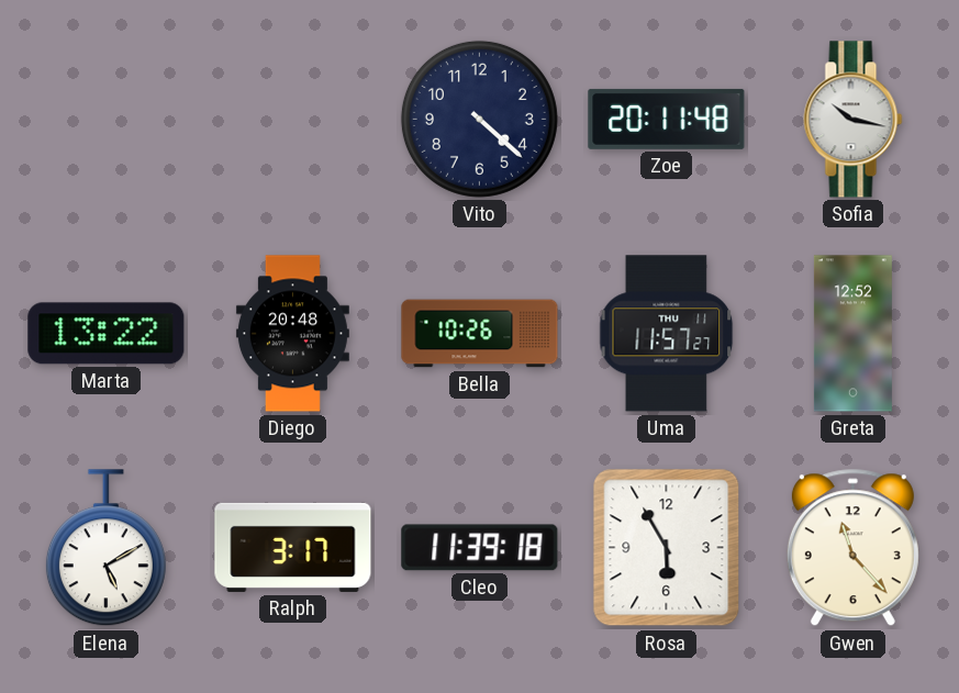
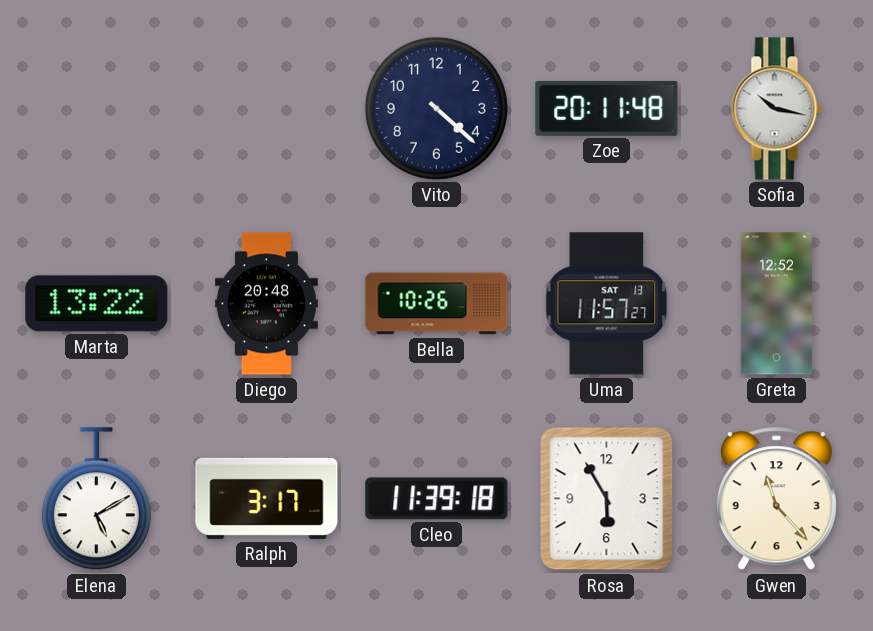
Uma date: THU 11 -> SAT 13 (607, 304)
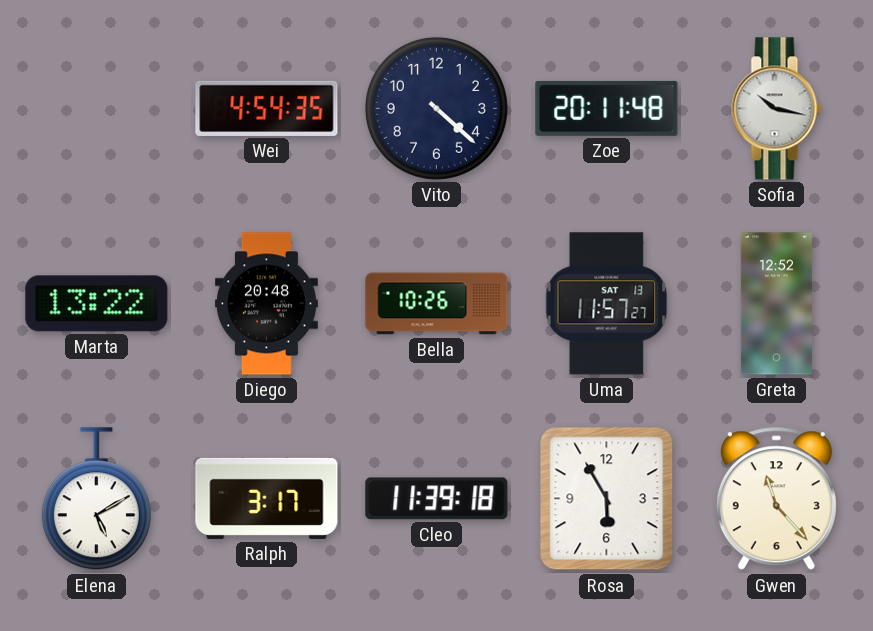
Wei: none -> 4:54 (267, 108)
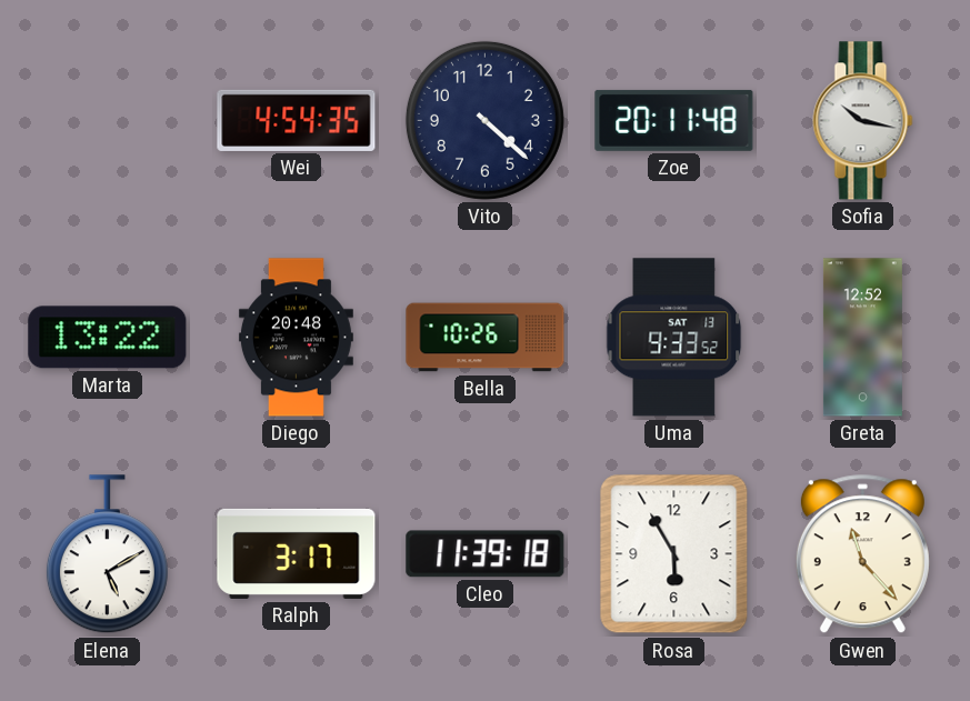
Uma: 11:57 -> 9:33 (674, 338)
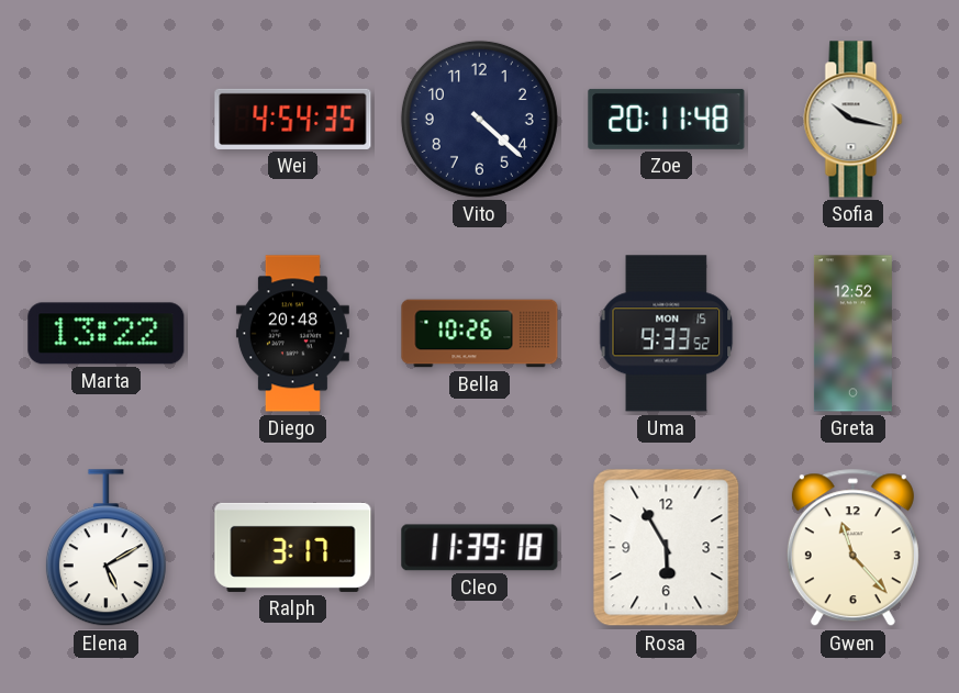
Uma date: SAT 13 -> MON 15 (667, 334)
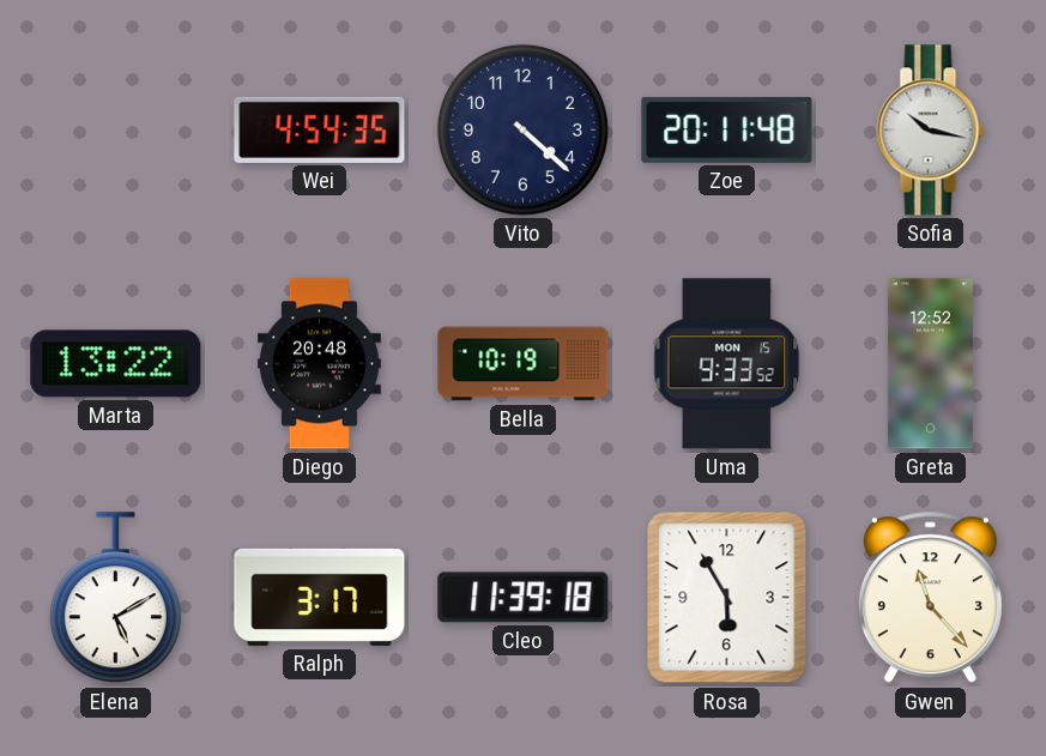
Bella: 10:26 -> 10:19 (524, 364)
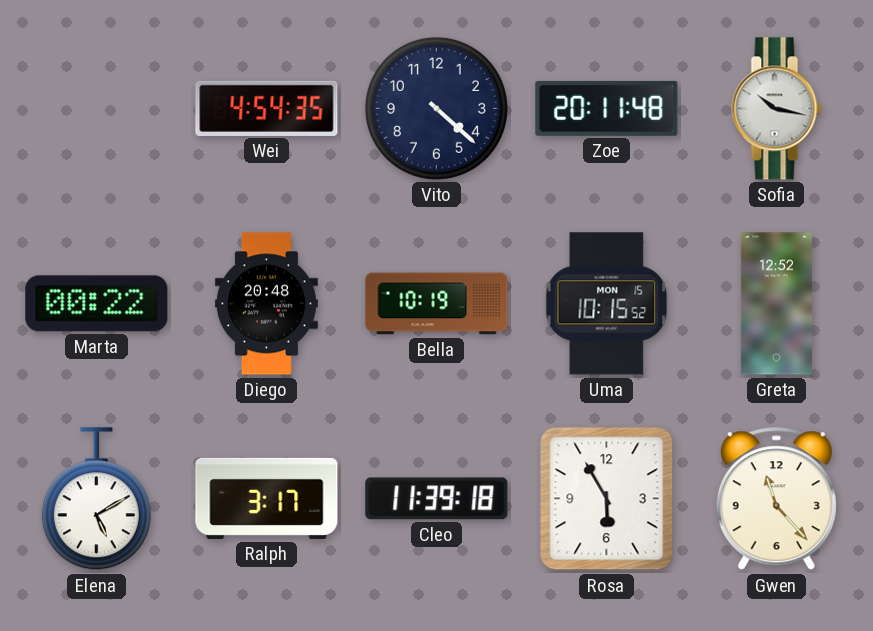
Marta: 13:22 -> 00:22 (97, 304)
Uma: 9:33 -> 10:15 (607, 304)
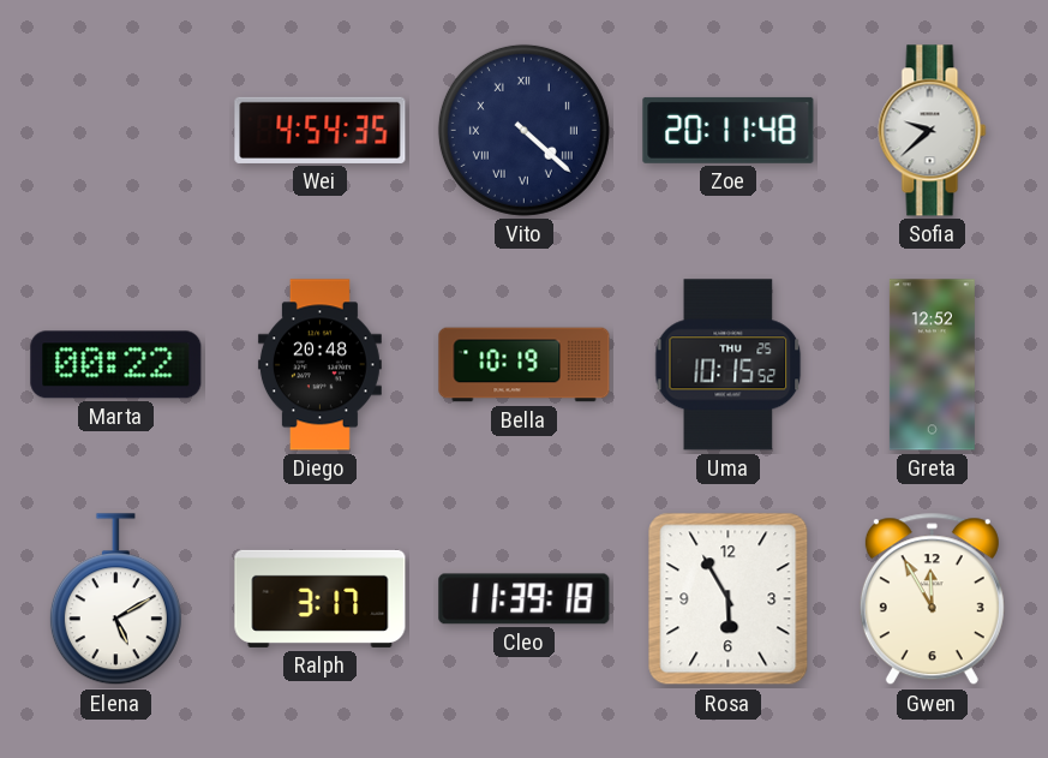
Vito numerals: Arabic -> Roman (523, 130)
Sofia: 10:17 -> 9:38 (933, 131)
Uma date: MON 15 -> THU 25 (729, 365)
Gwen: 11:23 -> 11:55 (932, 599)
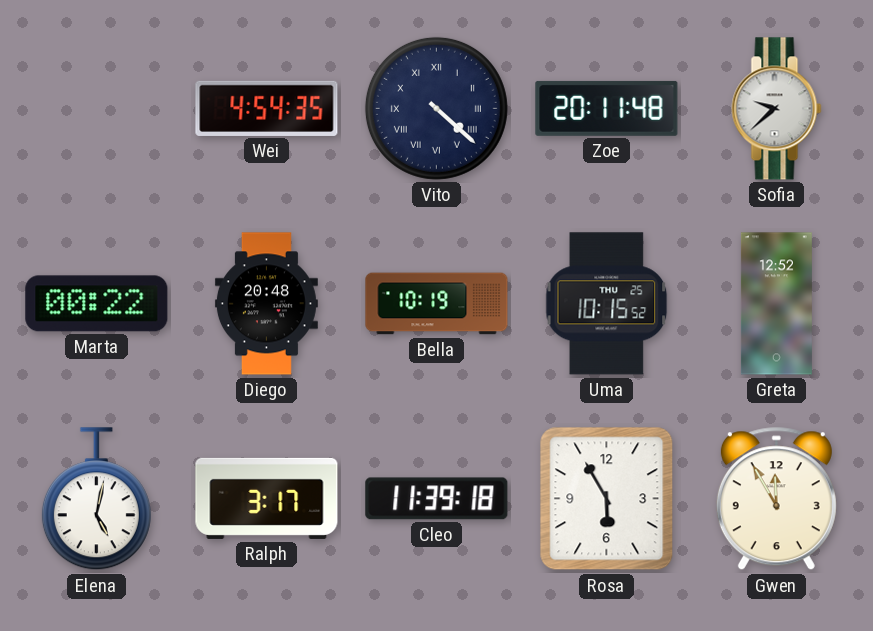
Elena: 5:10 -> 5:02 (96, 499)
